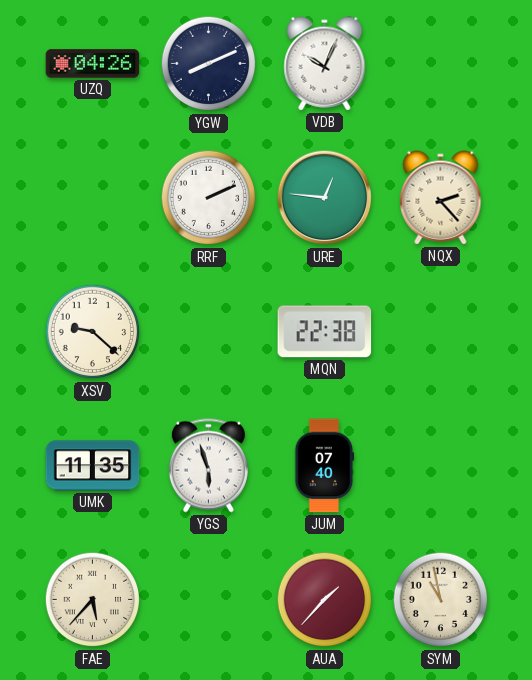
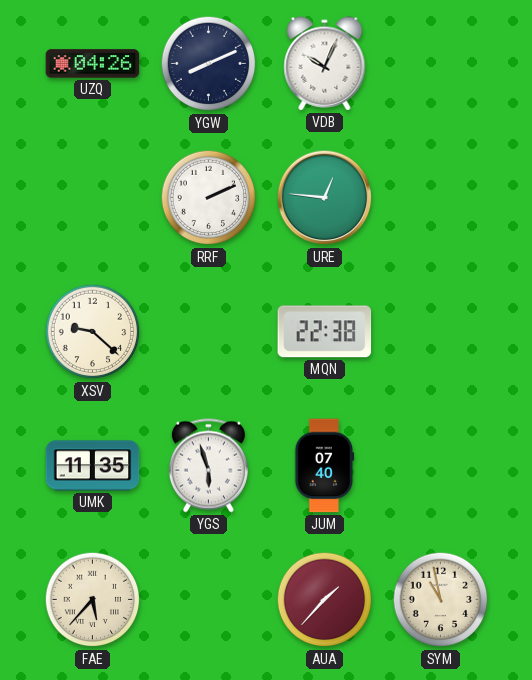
NQX: 2:23 -> none (441, 198)
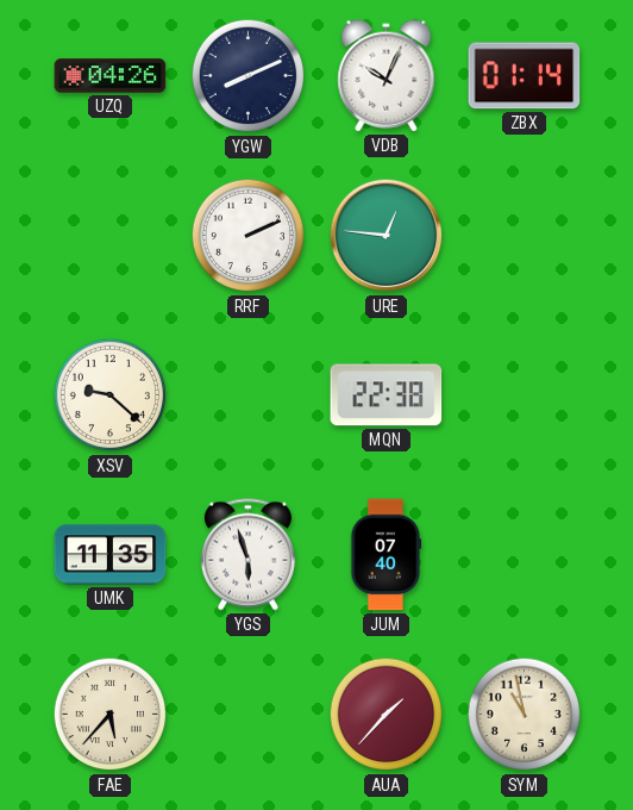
ZBX: none -> 01:14 (525, 76)
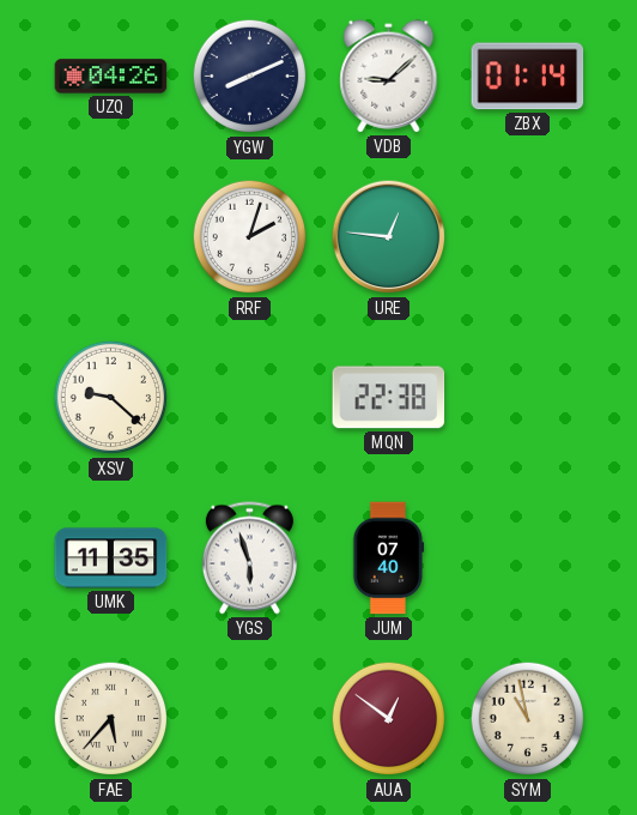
VDB: 10:04 -> 9:08 (389, 77)
RRF: 2:11 -> 2:03 (250, 237)
AUA: 1:37 -> 12:51 (389, 719)
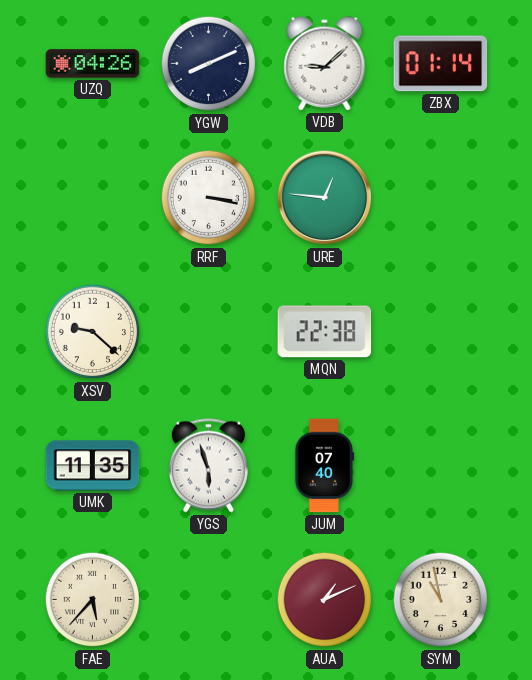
RRF: 2:03 -> 3:17 (209, 198)
AUA: 12:51 -> 1:11 (325, 600)
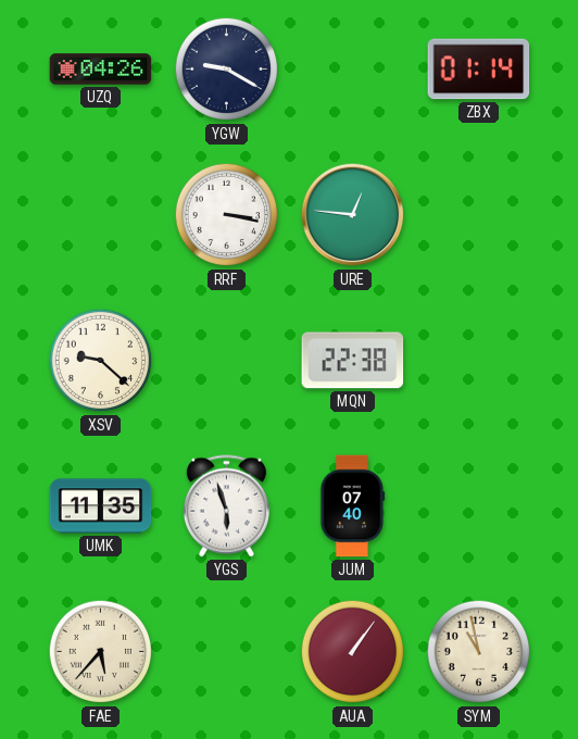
YGW: 8:11 -> 9:20 (227, 70)
VDB: 9:08 -> none (325, 64)
AUA: 1:11 -> 1:06 (353, 652)
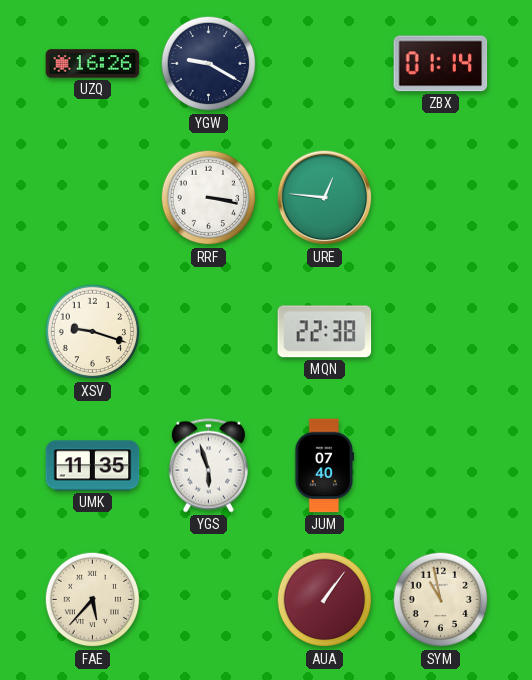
UZQ: 04:26 -> 16:26 (93, 64)
XSV: 9:22 -> 9:18 (93, 332)
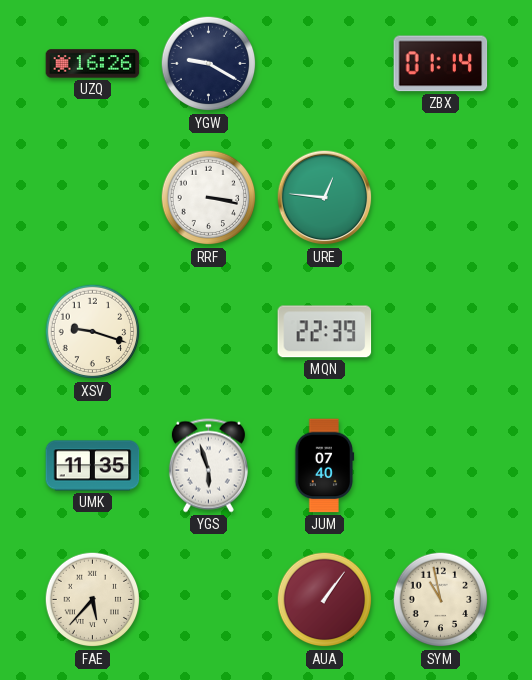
MQN: 22:38 -> 22:39 (325, 332)
